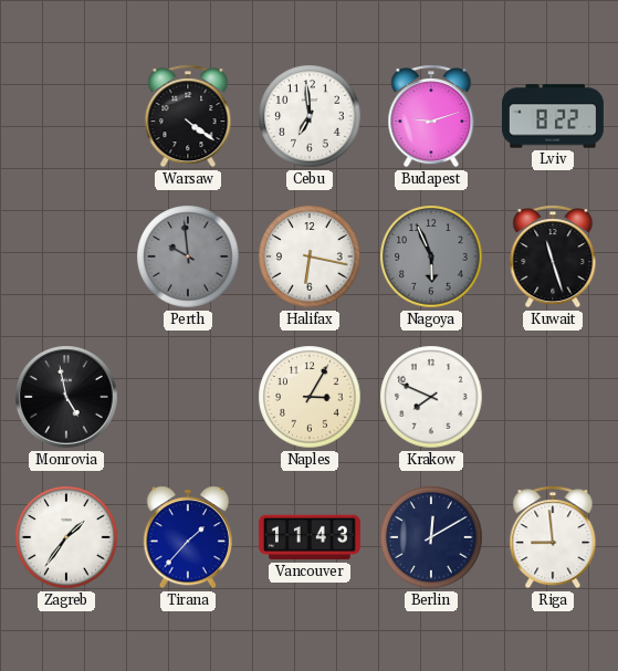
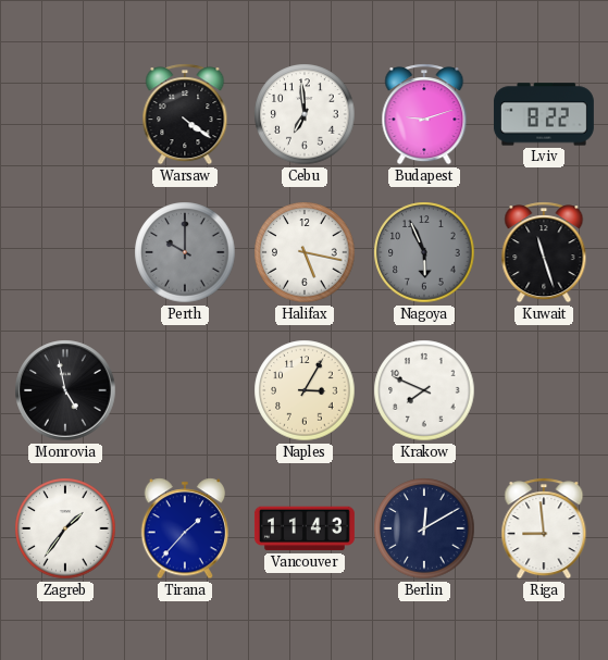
Perth: 9:59 -> 10:00 (185, 252)
Halifax: 6:17 -> 5:17 (305, 252)
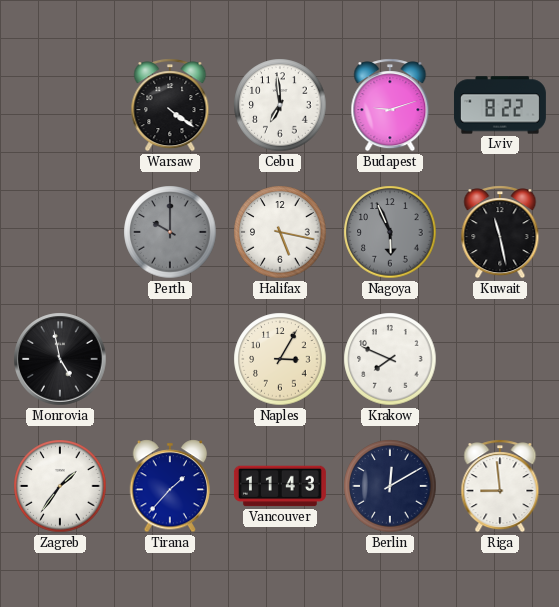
Kuwait: 11:27 -> 11:28 (500, 232)
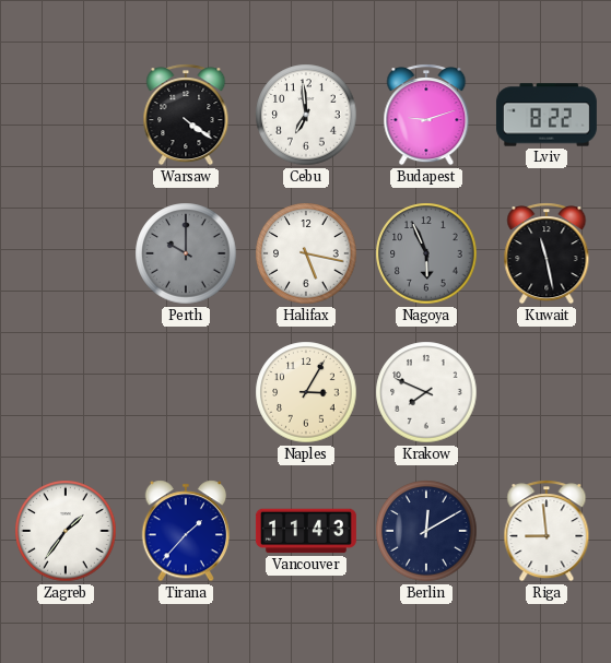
Monrovia: 4:58 -> none (60, 359)
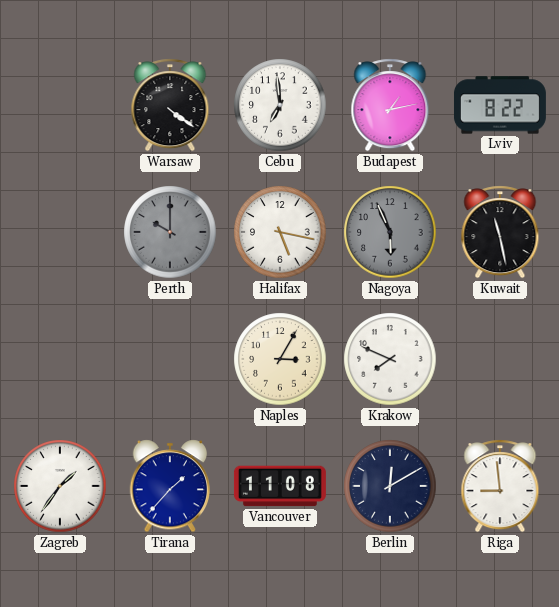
Budapest: 9:12 -> 1:13 (390, 105)
Vancouver: 11:43 -> 11:08 (280, 486)
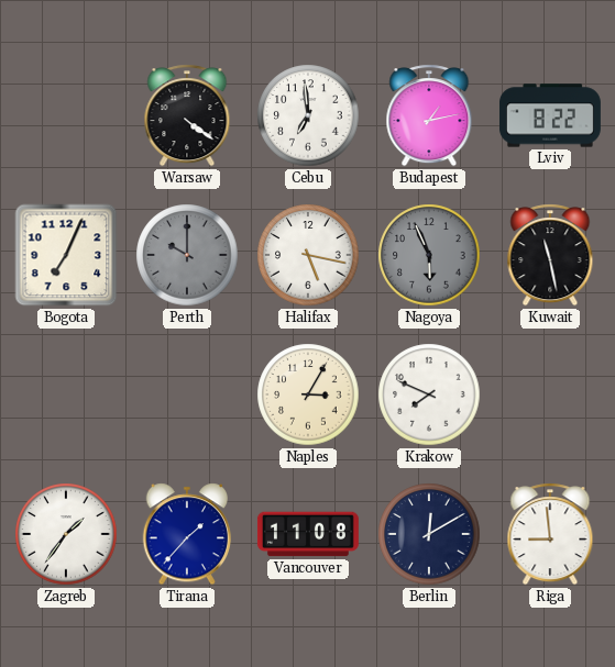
Bogota: none -> 7:04 (66, 255)
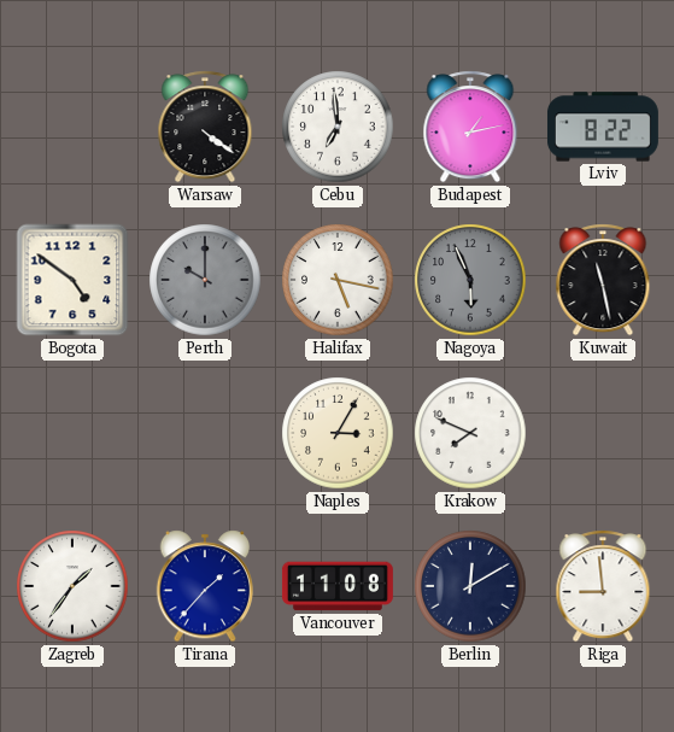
Bogota: 7:04 -> 4:51 (72, 280)
